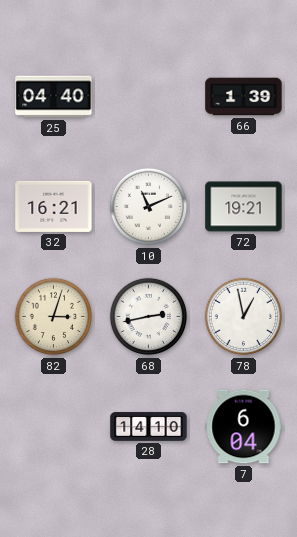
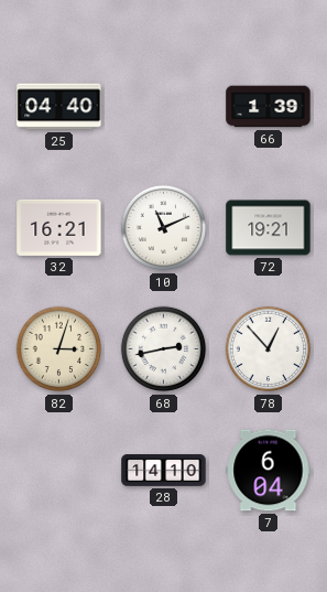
78: 12:58 -> 12:53 (269, 349)
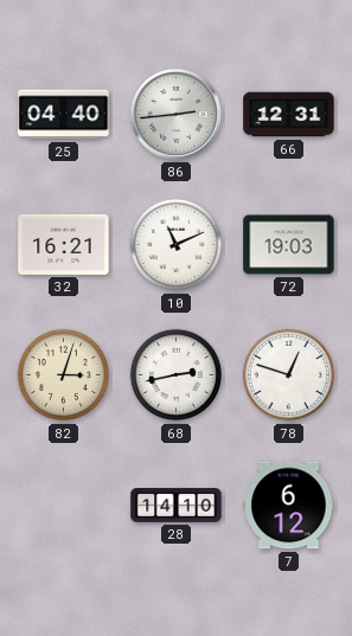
86: none -> 2:44 (175, 114)
66: 1:39 -> 12:31 (289, 115)
72: 19:21 -> 19:03 (289, 245)
78: 12:53 -> 12:48 (289, 375)
7: 6:04 -> 6:12 (289, 506)
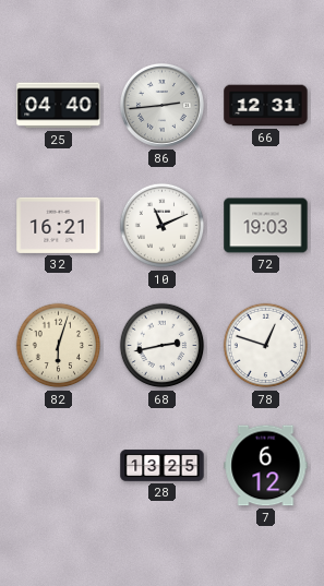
82: 3:03 -> 6:03 (59, 346)
28: 14:10 -> 13:25 (163, 466)
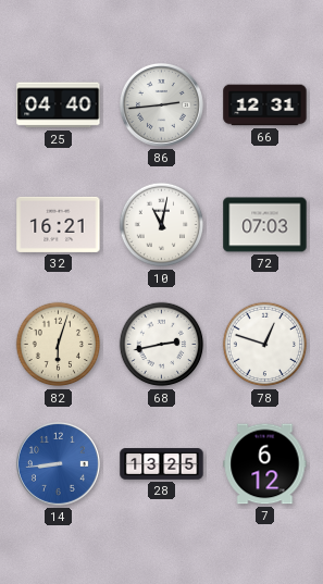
10: 11:11 -> 11:02 (162, 225)
72: 19:03 -> 07:03 (265, 225)
14: none -> 8:44 (58, 463)
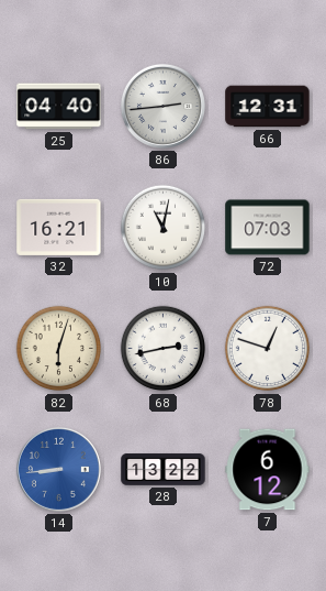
28: 13:25 -> 13:22 (164, 470)
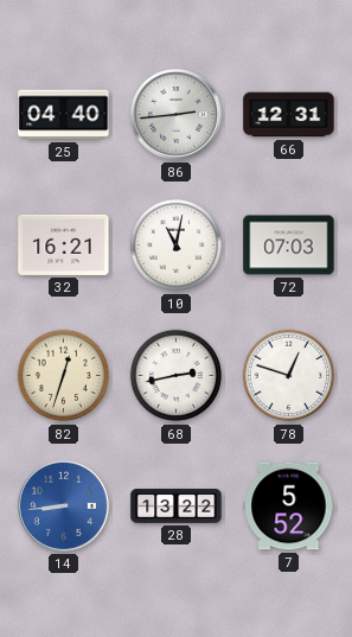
82: 6:03 -> 12:33 (64, 376)
7: 6:12 -> 5:52 (289, 507)
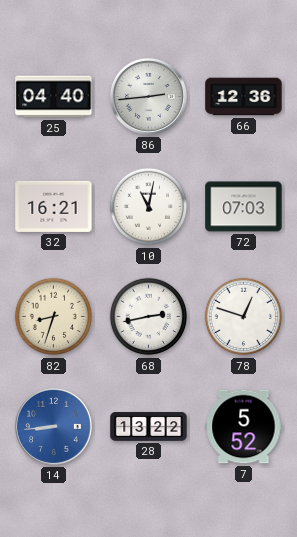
66: 12:31 -> 12:36 (244, 97)
82: 12:33 -> 8:33 (54, 317)
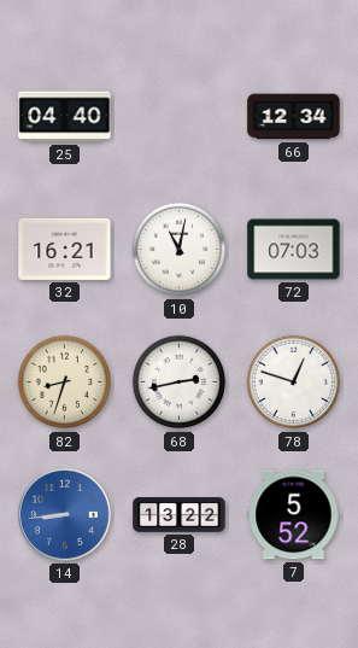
86: 2:44 -> none (148, 96)
66: 12:36 -> 12:34 (294, 117)
